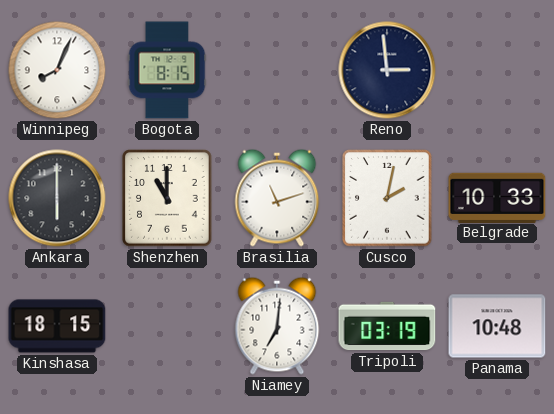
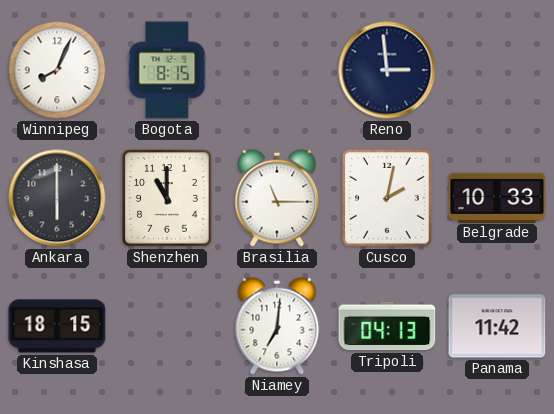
Brasilia: 11:12 -> 11:15 (277, 198)
Tripoli: 03:19 -> 04:13 (387, 326)
Panama: 10:48 -> 11:42 (497, 326)
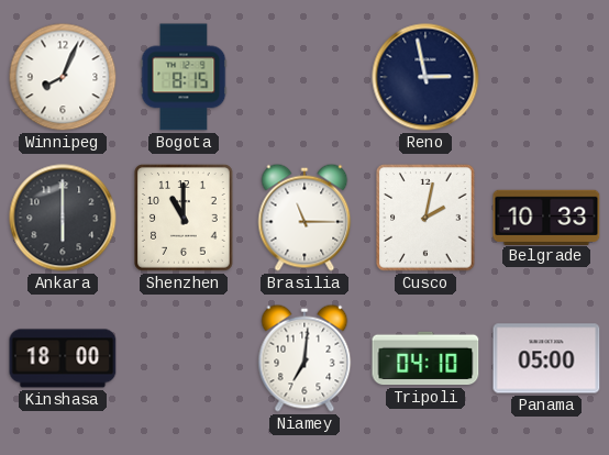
Reno: 2:59 -> 2:58 (425, 77)
Kinshasa: 18:15 -> 18:00 (63, 358)
Tripoli: 04:13 -> 04:10 (425, 358)
Panama: 11:42 -> 05:00 (546, 358)
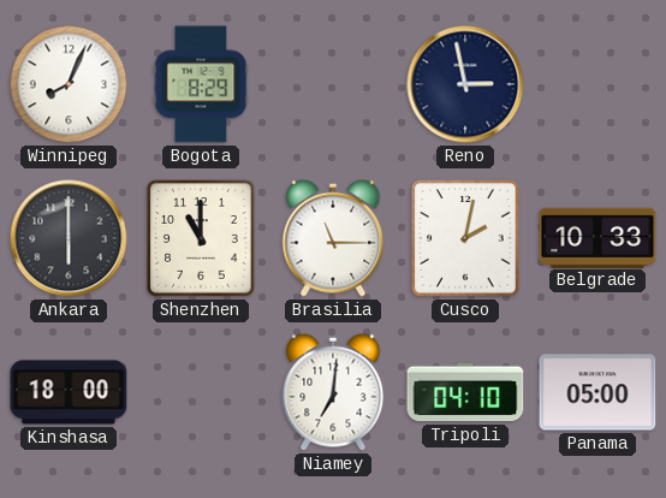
Bogota: 8:15 -> 8:29 (201, 84)
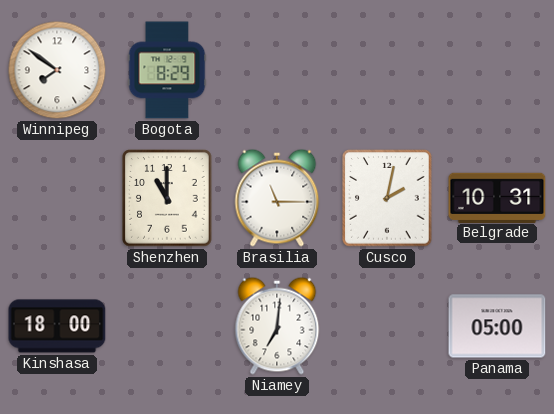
Winnipeg: 8:04 -> 7:51 (57, 70)
Reno: 2:58 -> none (465, 84)
Ankara: 6:00 -> none (69, 238)
Belgrade: 10:33 -> 10:31 (497, 197)
Tripoli: 04:10 -> none (465, 392)
